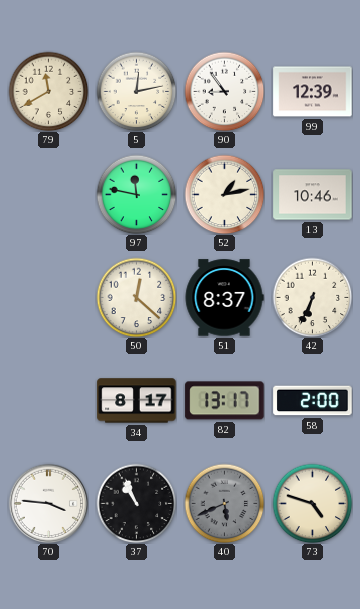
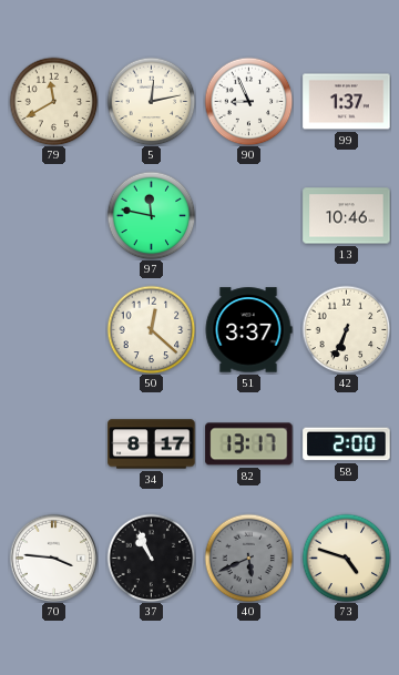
90: 8:54 -> 8:56 (248, 101)
99: 12:39 -> 1:37 (347, 102)
52: 1:13 -> none (224, 194)
51: 8:37 -> 3:37 (248, 330)
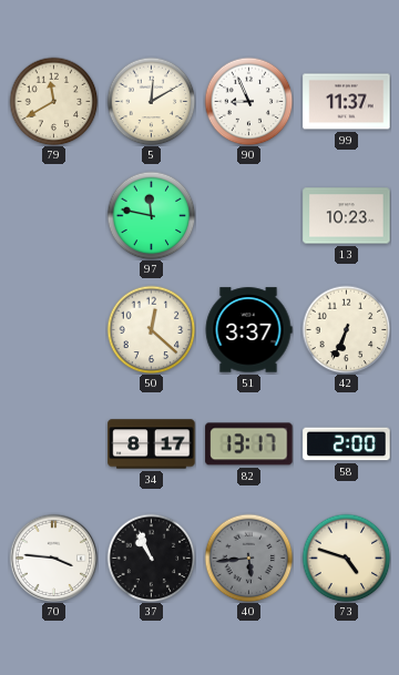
5: 12:13 -> 12:10 (151, 101)
99: 1:37 -> 11:37 (347, 102)
13: 10:46 -> 10:23 (347, 216)
40: 5:41 -> 5:44 (248, 558)
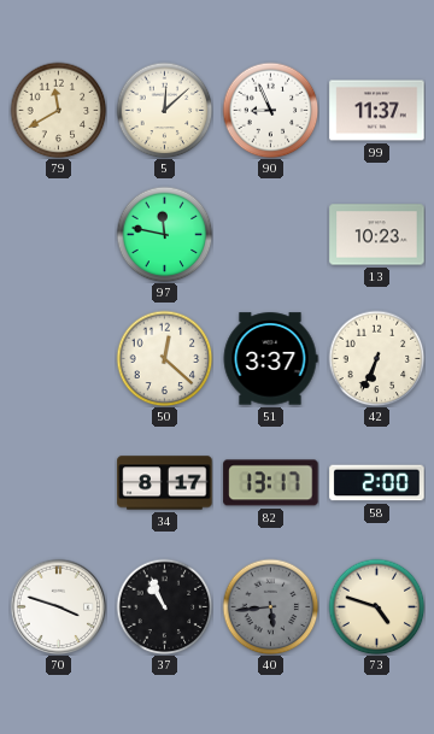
5: 12:10 -> 12:08 (164, 110)
70: 3:46 -> 3:48 (58, 606)
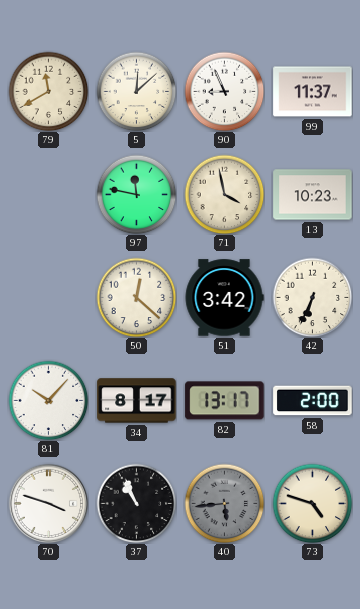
71: none -> 3:58 (224, 194)
51: 3:37 -> 3:42 (224, 298)
81: none -> 10:07 (48, 400)
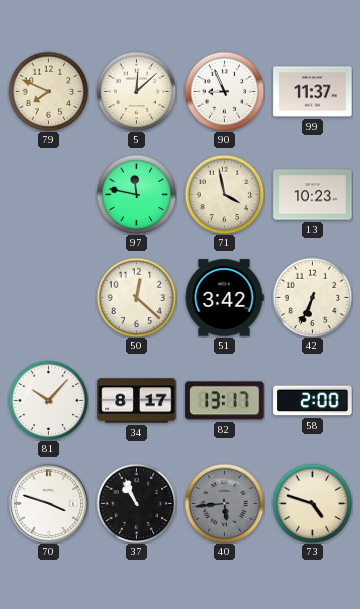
79: 11:40 -> 7:49 (48, 91)
